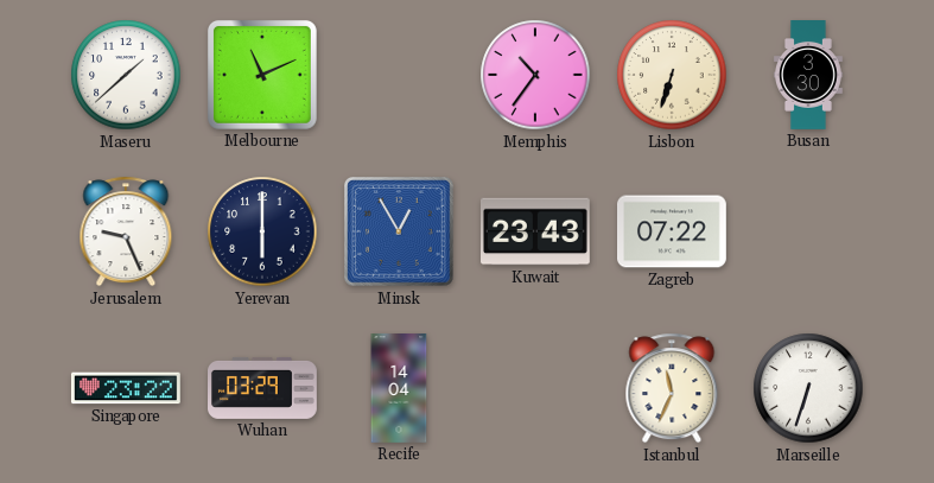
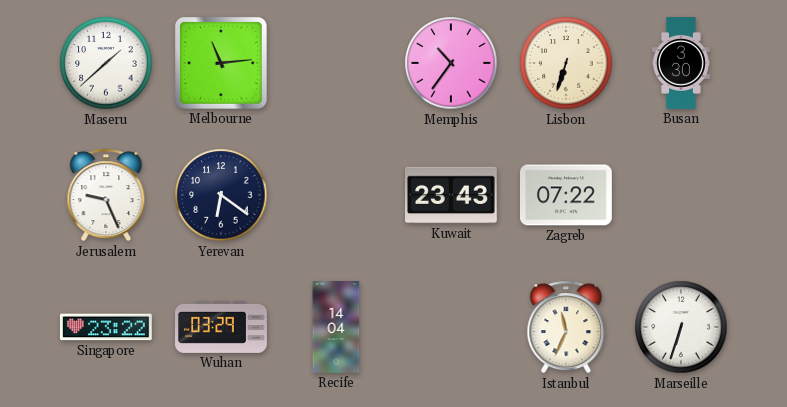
Melbourne: 11:11 -> 11:14 (221, 63)
Yerevan: 6:00 -> 6:21 (221, 195)
Minsk: 12:55 -> none (400, 233)
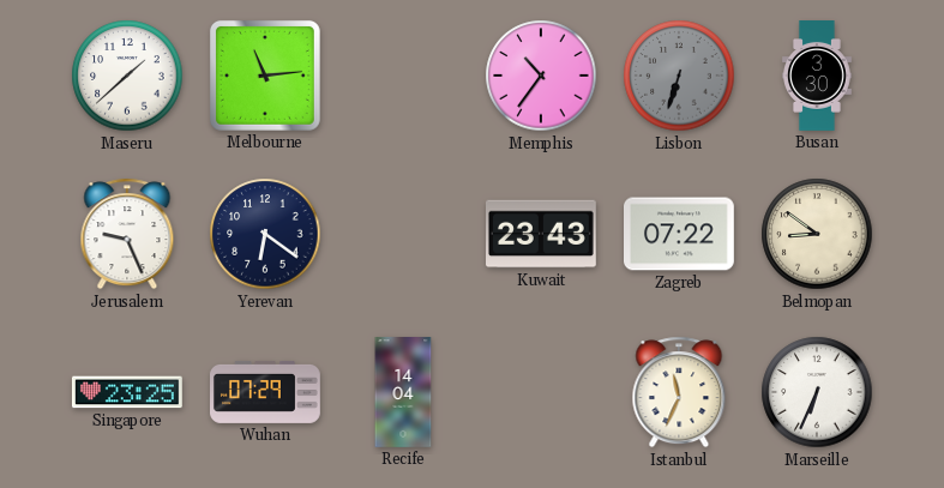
Lisbon dial: cream -> grey (679, 76)
Belmopan: none -> 8:51 (817, 234)
Singapore: 23:22 -> 23:25 (127, 392)
Wuhan: 03:29 -> 07:29 (266, 392)
Marseille: 6:33 -> 6:34 (817, 392)
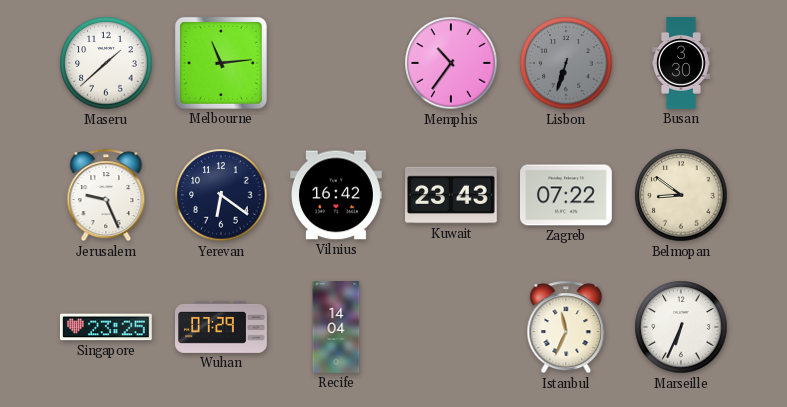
Vilnius: none -> 16:42 (337, 195)
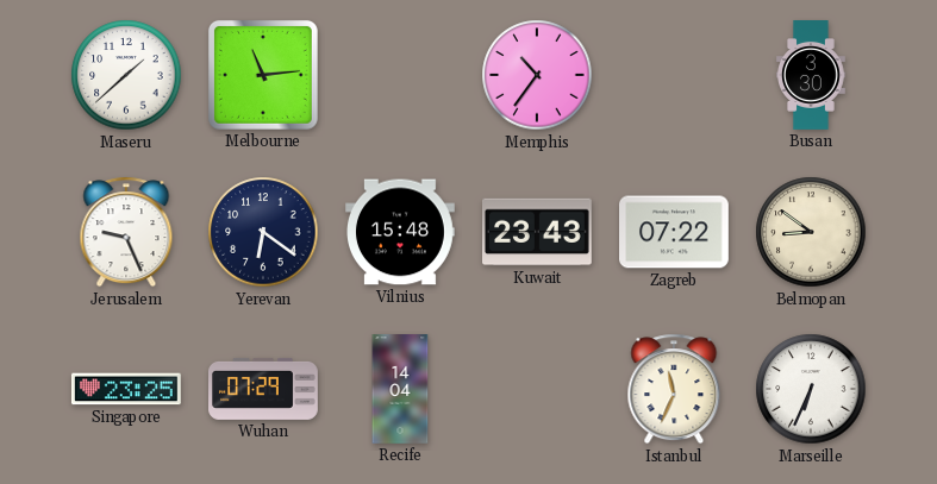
Lisbon: 6:33 -> none (566, 63)
Vilnius: 16:42 -> 15:48 (401, 232)
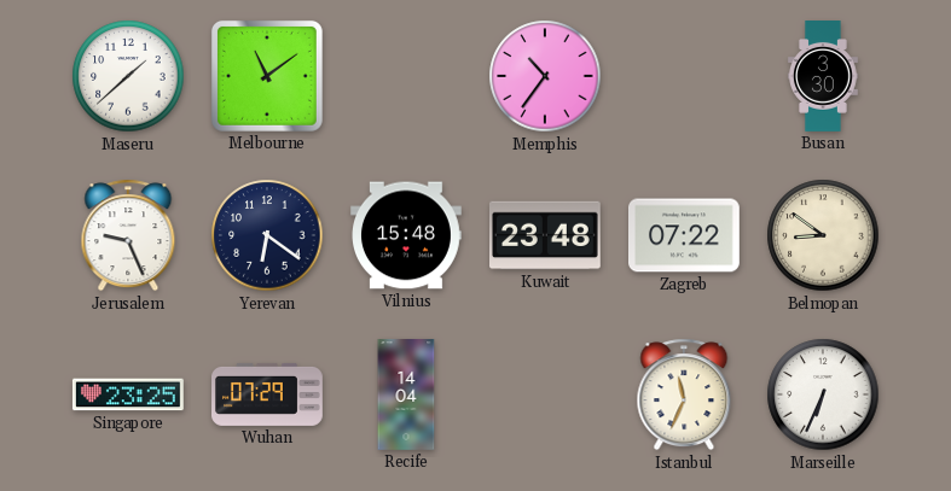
Melbourne: 11:14 -> 11:09 (267, 76)
Kuwait: 23:43 -> 23:48 (546, 235)
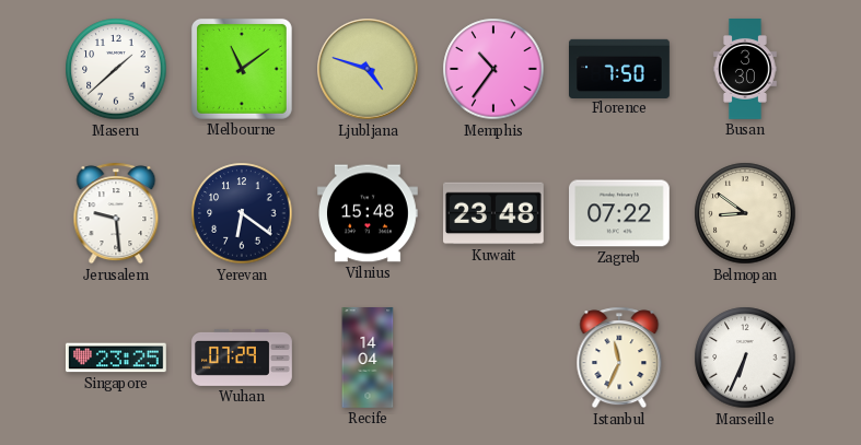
Ljubljana: none -> 4:48 (368, 69)
Florence: none -> 7:50 (620, 68)
Jerusalem: 9:26 -> 9:29 (116, 213)
